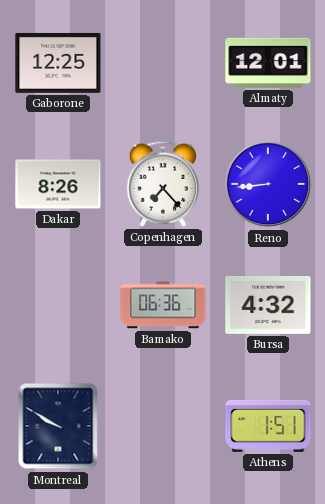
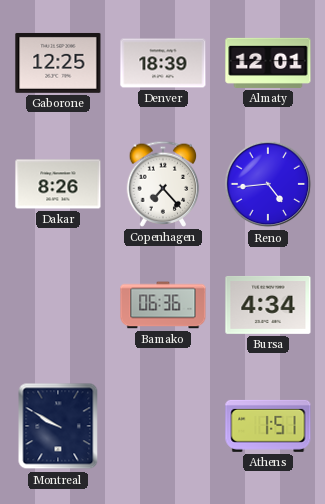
Denver: none -> 18:39 (163, 63)
Reno: 8:44 -> 4:44 (268, 184)
Bursa: 4:32 -> 4:34 (268, 305)
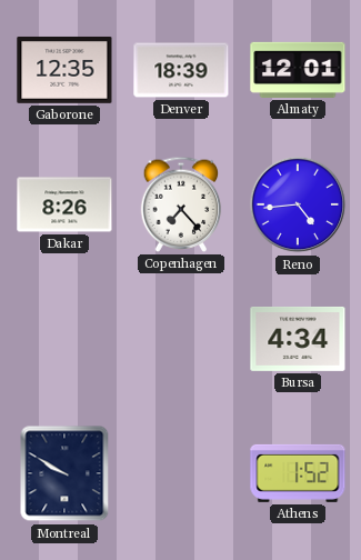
Gaborone: 12:25 -> 12:35 (64, 70)
Bamako: 06:36 -> none (163, 305)
Athens: 1:51 -> 1:52 (298, 473)
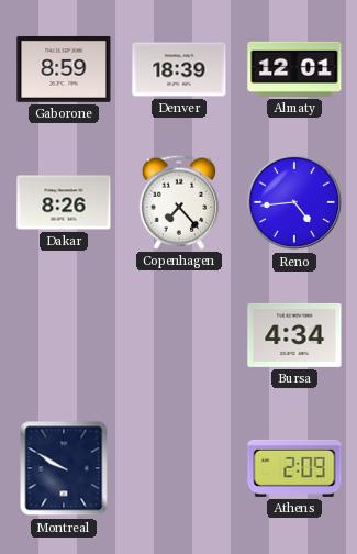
Gaborone: 12:35 -> 8:59 (64, 69)
Athens: 1:52 -> 2:09 (294, 468)
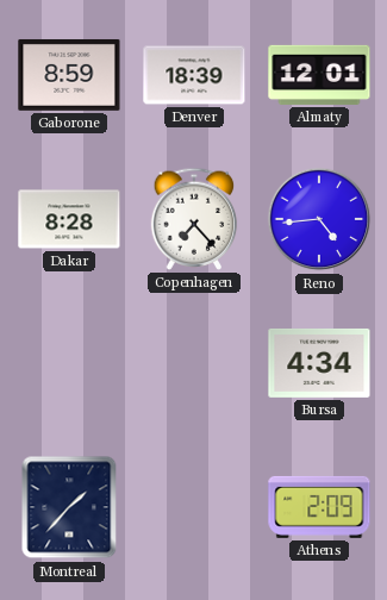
Dakar: 8:26 -> 8:28 (69, 219)
Montreal: 9:50 -> 1:37 (69, 507)
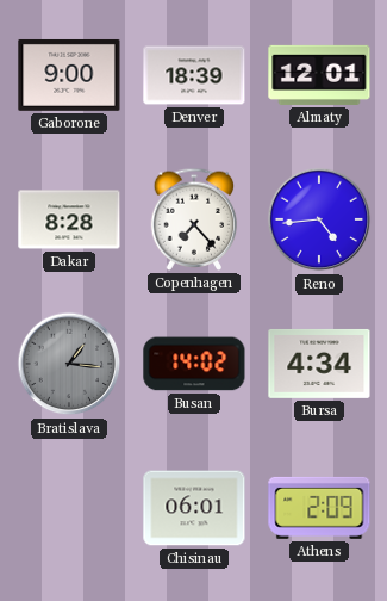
Gaborone: 8:59 -> 9:00 (69, 75)
Bratislava: none -> 1:16 (69, 364)
Busan: none -> 14:02 (194, 364)
Montreal: 1:37 -> none (69, 507)
Chisinau: none -> 06:01 (194, 508)
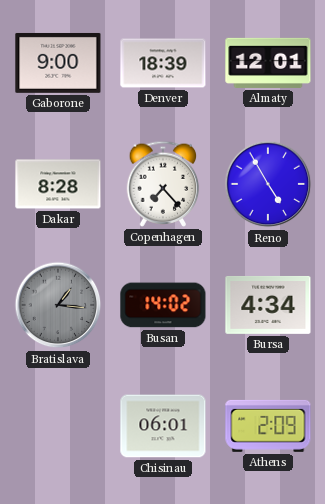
Reno: 4:44 -> 4:55 (268, 184)
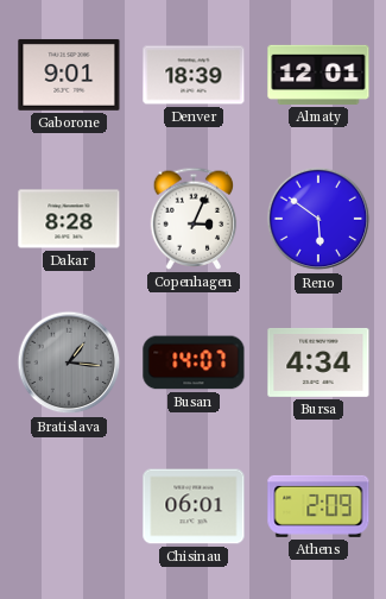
Gaborone: 9:00 -> 9:01 (69, 75)
Copenhagen: 7:23 -> 3:04 (194, 219)
Reno: 4:55 -> 5:51 (318, 219)
Busan: 14:02 -> 14:07 (194, 362)
